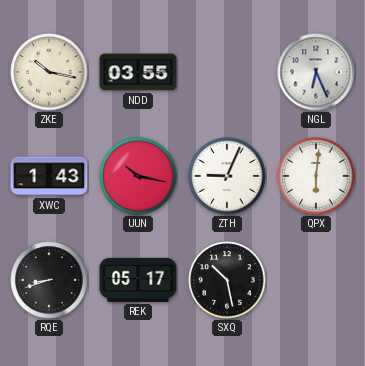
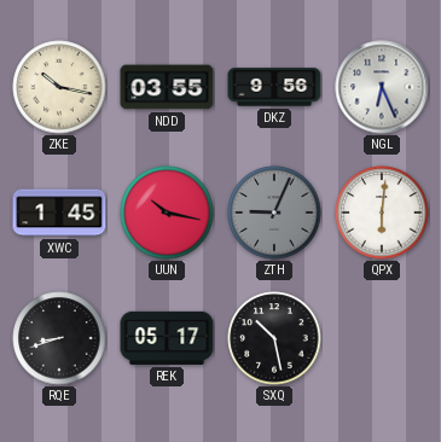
DKZ: none -> 9:56 (274, 87)
XWC: 1:43 -> 1:45 (59, 213)
ZTH dial: white -> grey (274, 213)
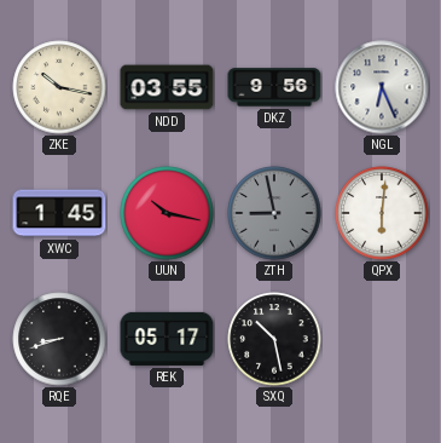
ZTH: 9:04 -> 8:58 (274, 213)
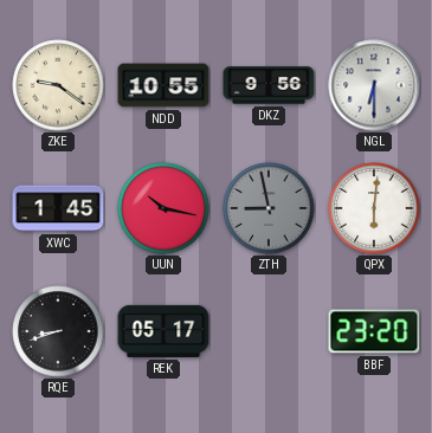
ZKE: 10:17 -> 9:21 (58, 85)
NDD: 03:55 -> 10:55 (163, 85)
NGL: 6:26 -> 6:30 (374, 85)
SXQ: 10:28 -> none (274, 339)
BBF: none -> 23:20 (374, 331)
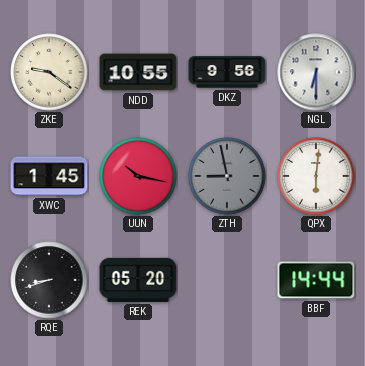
REK: 05:17 -> 05:20 (138, 280)
BBF: 23:20 -> 14:44 (316, 280)
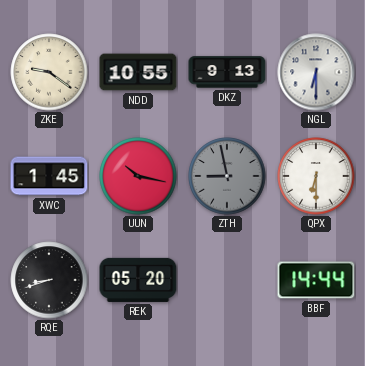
DKZ: 9:56 -> 9:13 (227, 72)
QPX: 6:01 -> 6:30 (316, 176)
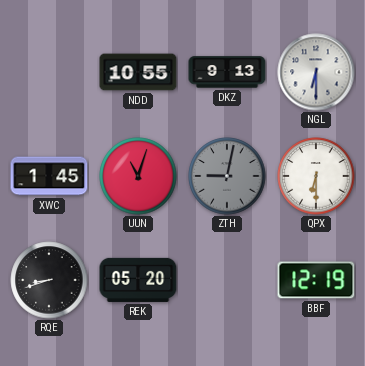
ZKE: 9:21 -> none (49, 72)
UUN: 10:17 -> 11:03 (138, 176)
ZTH: 8:58 -> 9:02 (227, 176)
BBF: 14:44 -> 12:19 (316, 280)
